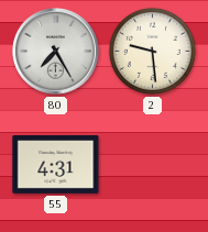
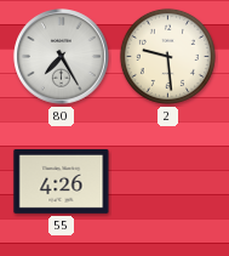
55: 4:31 -> 4:26 (62, 181)
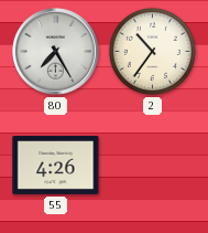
2: 9:29 -> 10:36 (152, 51)
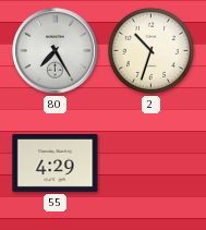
2: 10:36 -> 10:33 (150, 50)
55: 4:26 -> 4:29 (56, 162)
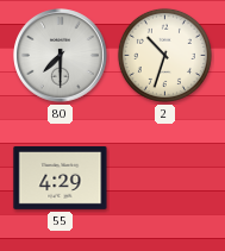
80: 7:25 -> 7:30 (61, 56)
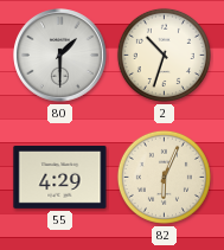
80: 7:30 -> 1:30 (60, 56)
82: none -> 6:04 (164, 177)
